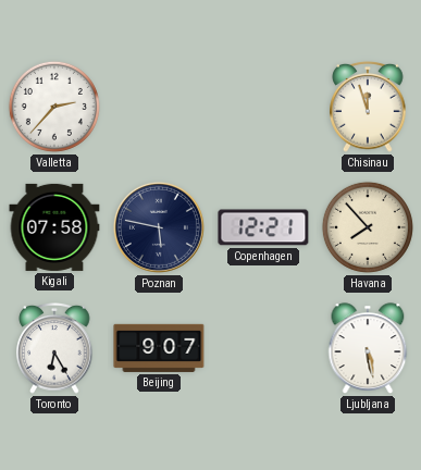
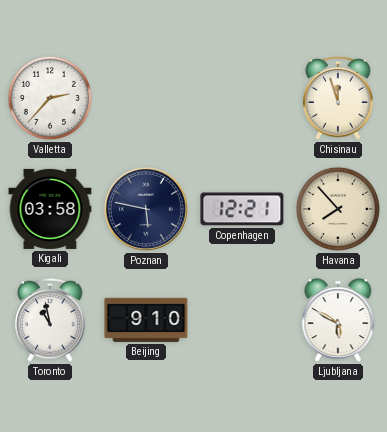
Kigali: 07:58 -> 03:58 (50, 209)
Toronto: 6:25 -> 10:58 (50, 321)
Beijing: 9:07 -> 9:10 (146, 320)
Ljubljana: 5:28 -> 5:50 (338, 320)
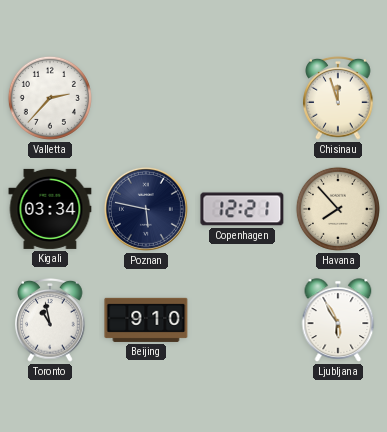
Kigali: 03:58 -> 03:34 (50, 209)
Ljubljana: 5:50 -> 5:55 (338, 320)
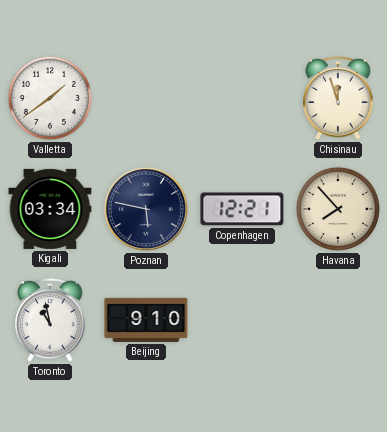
Valletta: 2:37 -> 1:39 (50, 98)
Ljubljana: 5:55 -> none (338, 320)
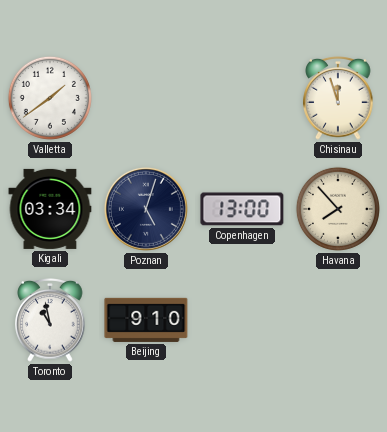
Poznan: 5:47 -> 5:03 (146, 209)
Copenhagen: 12:21 -> 13:00 (242, 209)
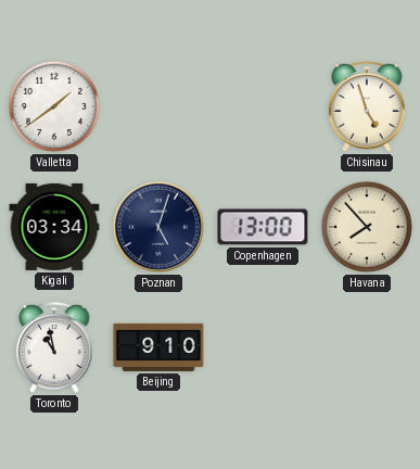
Chisinau: 11:57 -> 4:57 (367, 107)
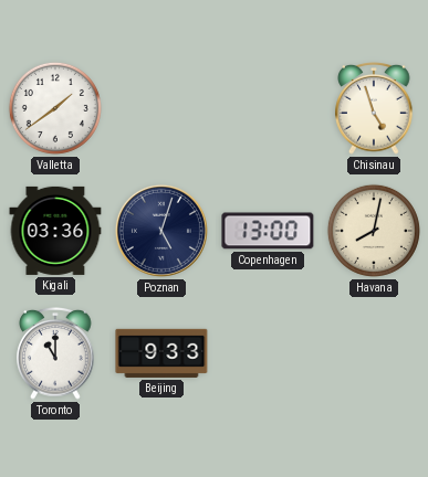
Kigali: 03:34 -> 03:36 (55, 231)
Havana: 7:53 -> 8:02 (374, 231)
Toronto: 10:58 -> 11:00 (55, 354)
Beijing: 9:10 -> 9:33 (161, 353)
